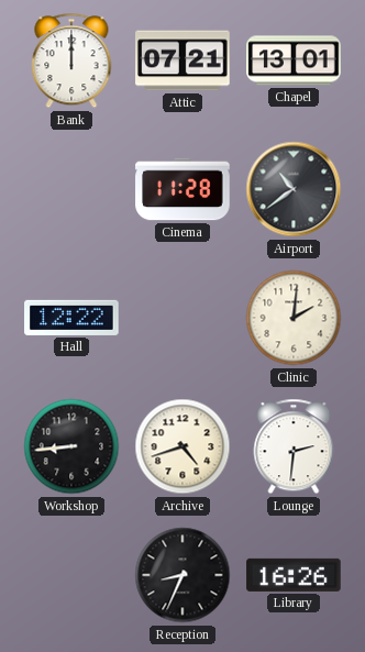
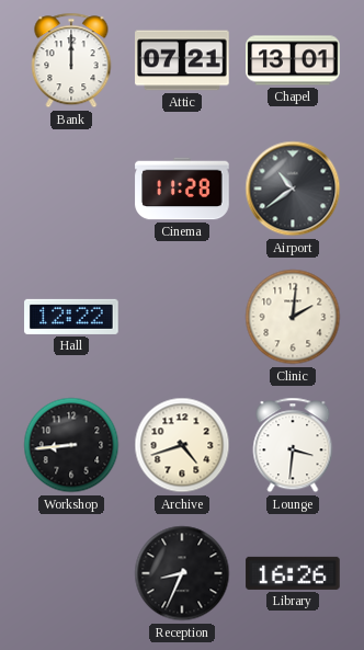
Lounge: 2:31 -> 3:31 (293, 445)
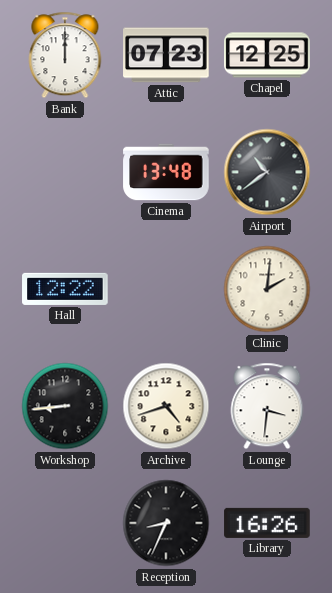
Attic: 07:21 -> 07:23 (166, 55)
Chapel: 13:01 -> 12:25 (267, 55)
Cinema: 11:28 -> 13:48 (166, 172)
